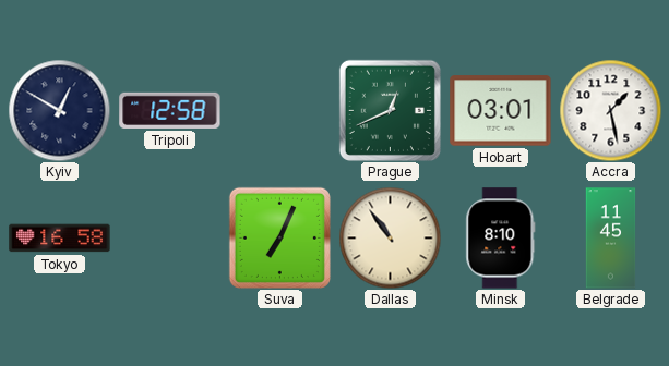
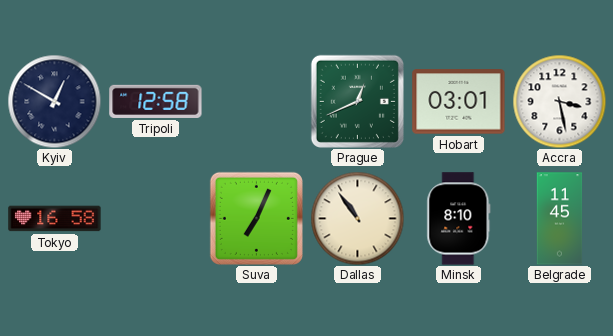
Accra: 1:28 -> 3:28 (559, 101)
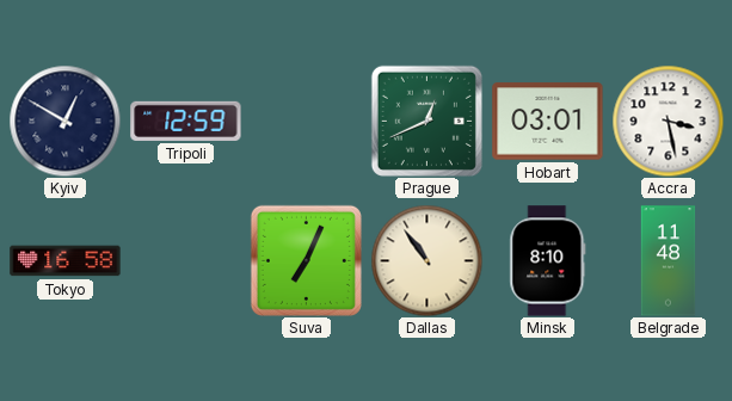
Tripoli: 12:58 -> 12:59 (186, 121)
Belgrade: 11:45 -> 11:48 (669, 261)
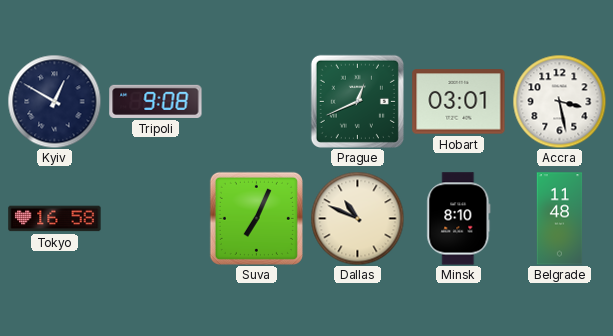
Tripoli: 12:59 -> 9:08 (156, 101)
Dallas: 10:54 -> 10:49 (357, 218)
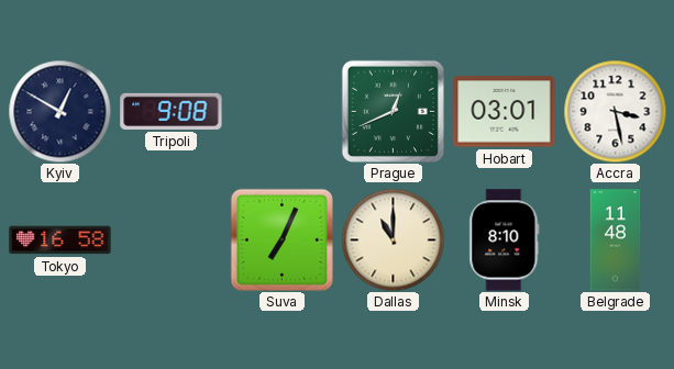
Dallas: 10:49 -> 11:00 (393, 239)
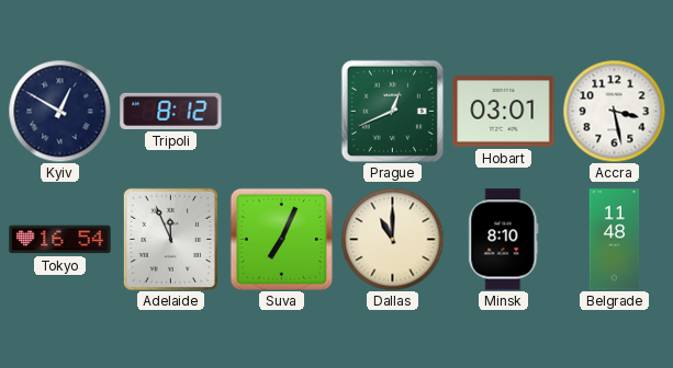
Tripoli: 9:08 -> 8:12 (171, 111)
Tokyo: 16:58 -> 16:54 (60, 240)
Adelaide: none -> 11:56 (170, 239)
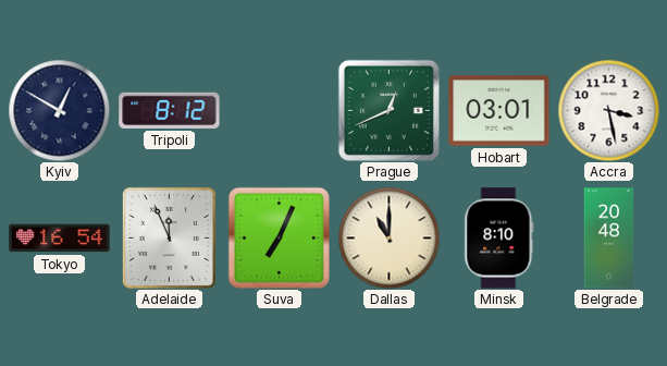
Belgrade: 11:48 -> 20:48 (609, 239)
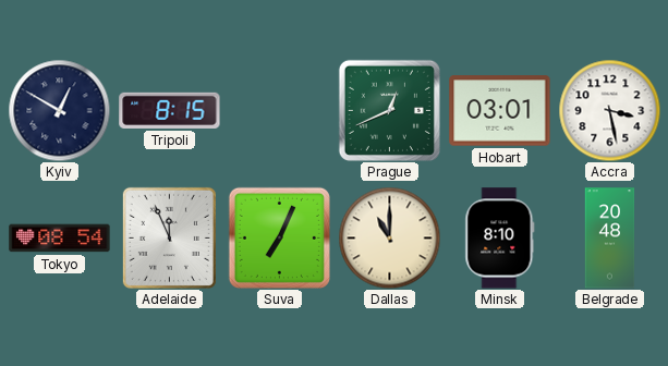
Tripoli: 8:12 -> 8:15 (170, 110)
Tokyo: 16:54 -> 08:54 (60, 239)
